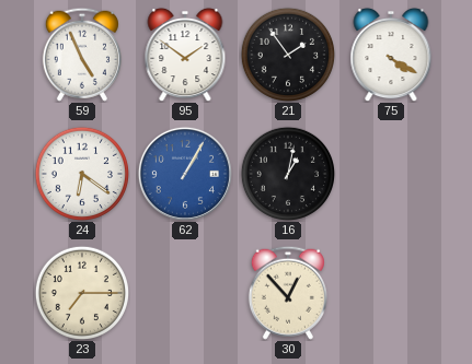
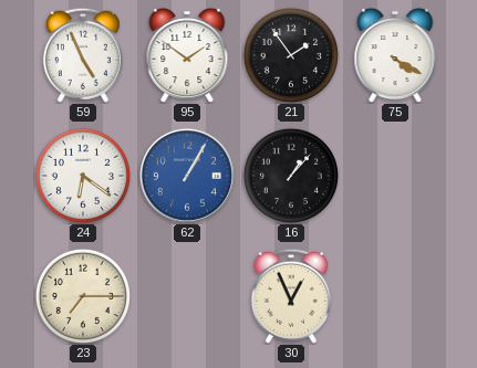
16: 1:02 -> 1:07 (290, 175)
30: 12:53 -> 12:56 (291, 296)
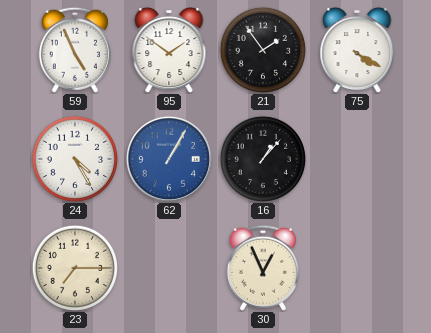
24: 6:21 -> 4:25 (74, 158)
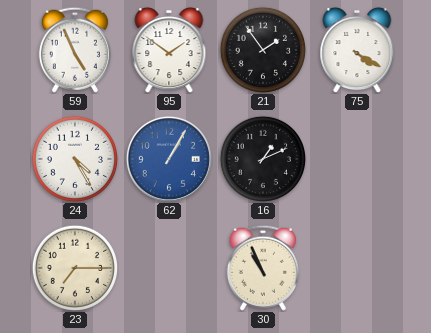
16: 1:07 -> 1:11 (262, 158)
30: 12:56 -> 10:56 (263, 268)
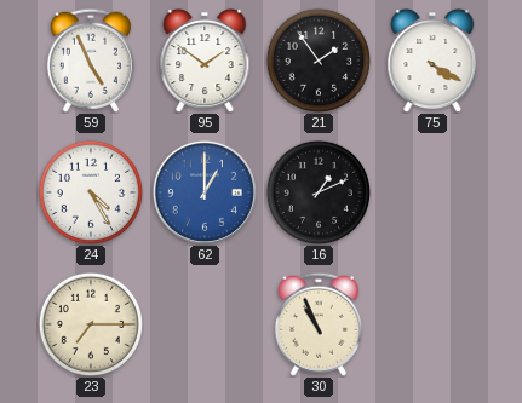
62: 1:05 -> 1:00 (205, 192)
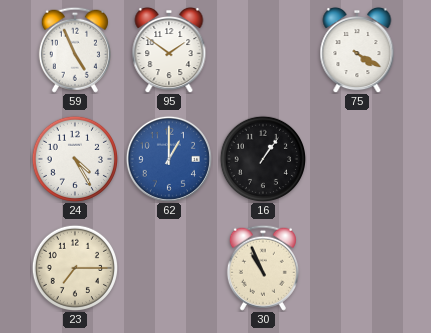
21: 1:54 -> none (317, 59)
16: 1:11 -> 1:06 (262, 158)
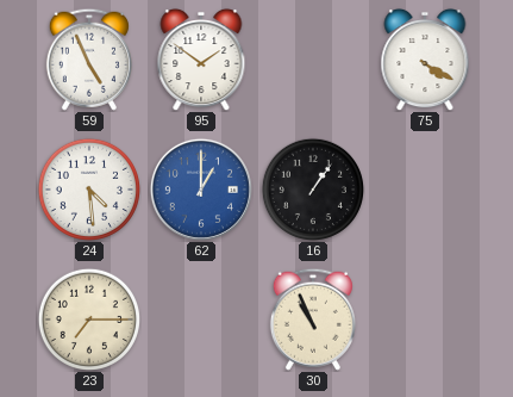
24: 4:25 -> 4:29 (88, 188)
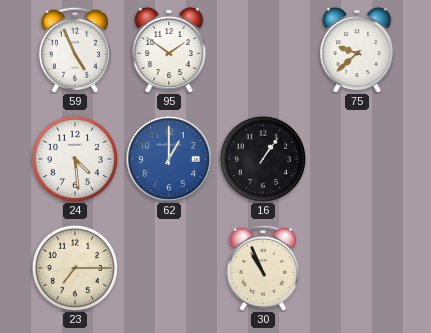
75: 4:20 -> 9:38 (357, 50)
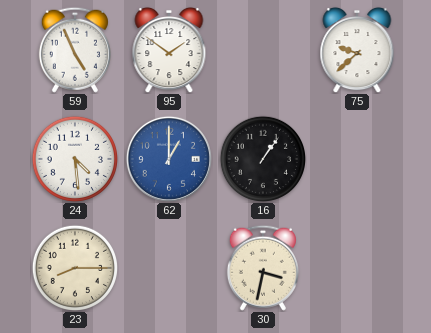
23: 7:15 -> 8:15 (74, 267)
30: 10:56 -> 3:32 (263, 268)
